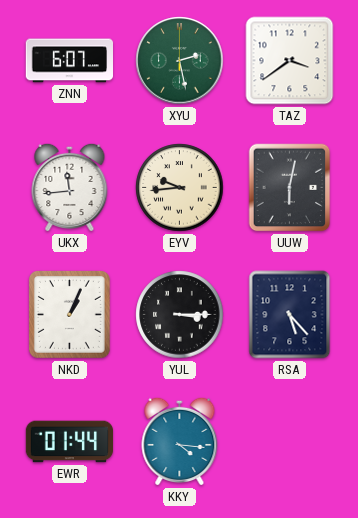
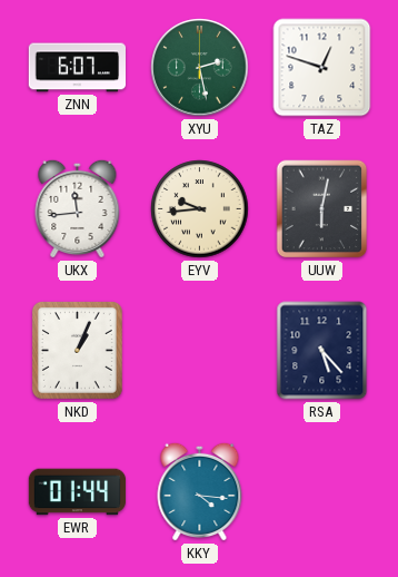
TAZ: 3:39 -> 12:48 (322, 68)
YUL: 3:15 -> none (180, 315)
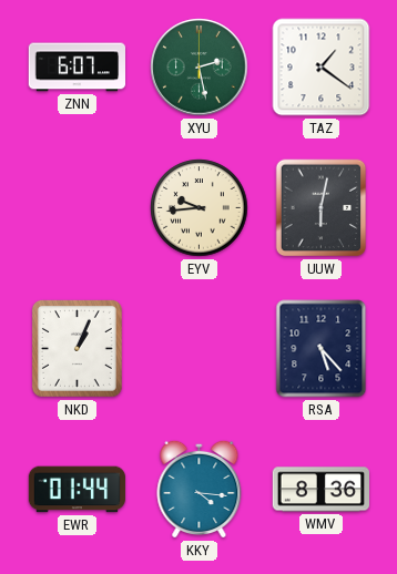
TAZ: 12:48 -> 1:21 (322, 68)
UKX: 11:44 -> none (78, 208)
WMV: none -> 8:36 (320, 490)
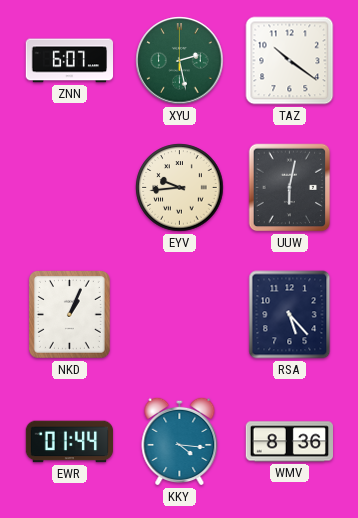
TAZ: 1:21 -> 10:21 (290, 61)
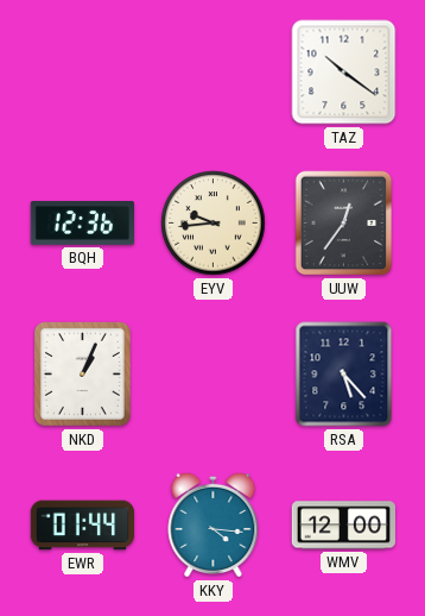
ZNN: 6:07 -> none (70, 61)
XYU: 2:28 -> none (180, 61)
BQH: none -> 12:36 (82, 224)
UUW: 6:02 -> 12:36 (344, 224)
WMV: 8:36 -> 12:00 (343, 526)
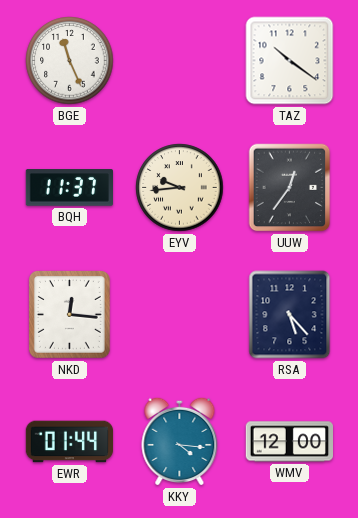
BGE: none -> 11:26 (70, 61)
BQH: 12:36 -> 11:37 (69, 188)
NKD: 1:04 -> 12:16 (69, 314)
